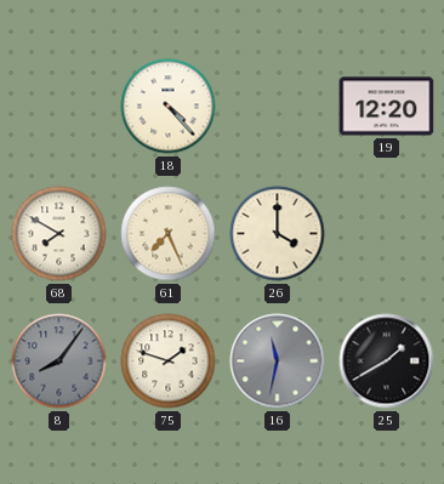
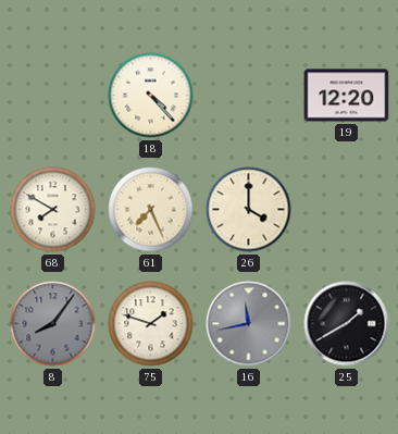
16: 11:32 -> 11:43 (249, 324)
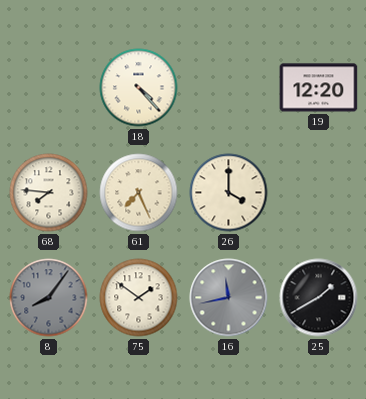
68: 7:50 -> 7:46 (49, 193)
75: 1:48 -> 1:51 (139, 298)
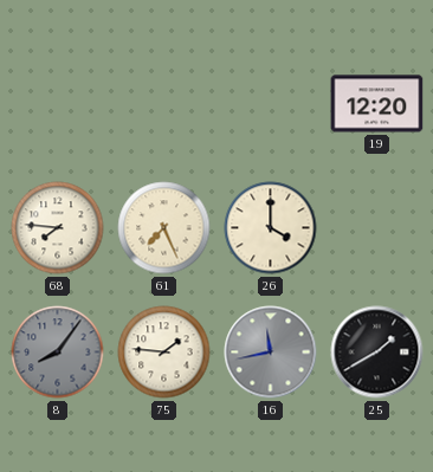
18: 4:23 -> none (139, 88)
75: 1:51 -> 1:46 (164, 353)
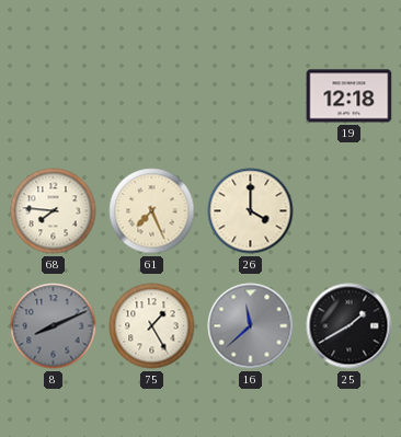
19: 12:20 -> 12:18 (350, 96)
8: 8:06 -> 8:11 (54, 326)
75: 1:46 -> 1:25 (152, 326)
16: 11:43 -> 11:38 (251, 326)
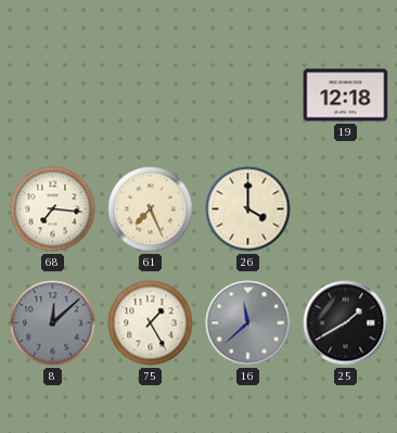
68: 7:46 -> 7:16 (53, 209)
8: 8:11 -> 12:08 (53, 323)
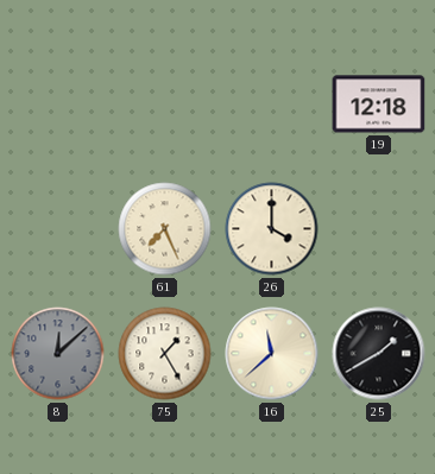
68: 7:16 -> none (53, 209)
16 dial: grey -> cream (272, 354)
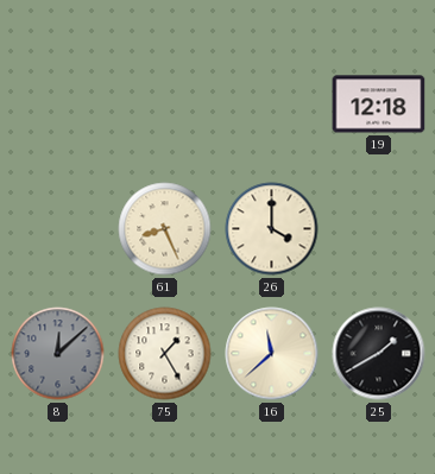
61: 7:26 -> 8:26 (165, 229)
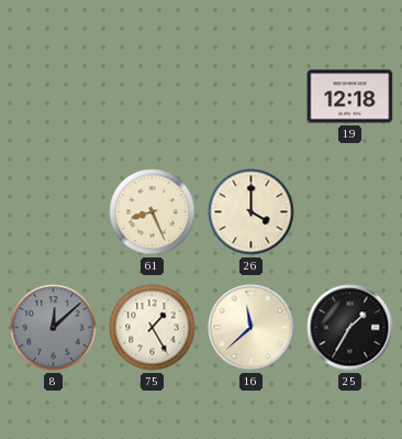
25: 1:40 -> 1:35 (350, 328)
